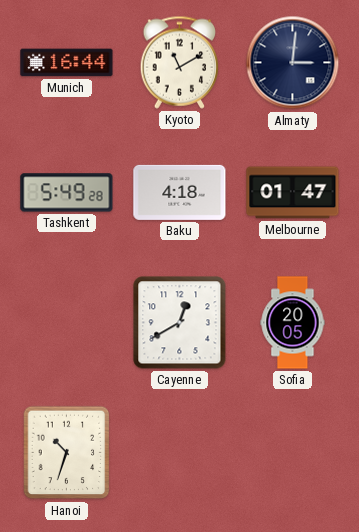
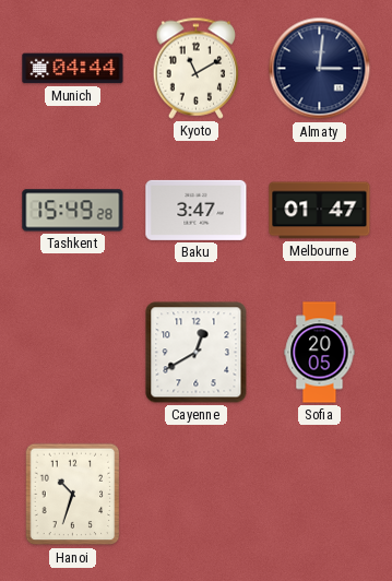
Munich: 16:44 -> 04:44 (73, 69)
Tashkent: 5:49 -> 15:49 (73, 211)
Baku: 4:18 -> 3:47 (197, 210)
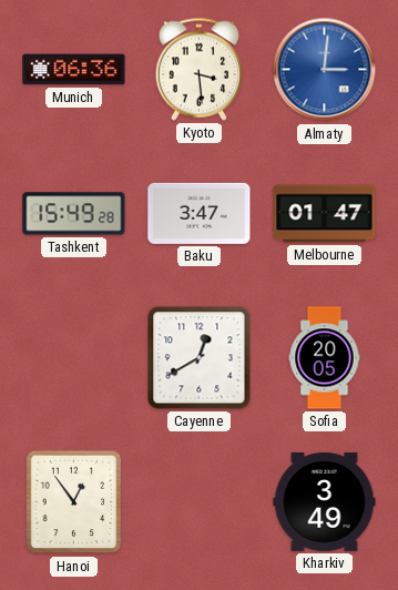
Munich: 04:44 -> 06:36 (74, 70)
Kyoto: 11:10 -> 3:29 (200, 69)
Almaty dial: navy -> blue (325, 70)
Hanoi: 10:33 -> 12:54 (74, 502)
Kharkiv: none -> 3:49 (325, 501)
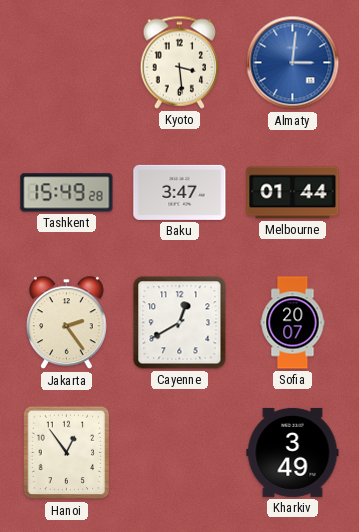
Munich: 06:36 -> none (74, 70)
Melbourne: 01:47 -> 01:44 (293, 193)
Jakarta: none -> 2:24 (66, 323)
Sofia: 20:05 -> 20:07 (293, 323)
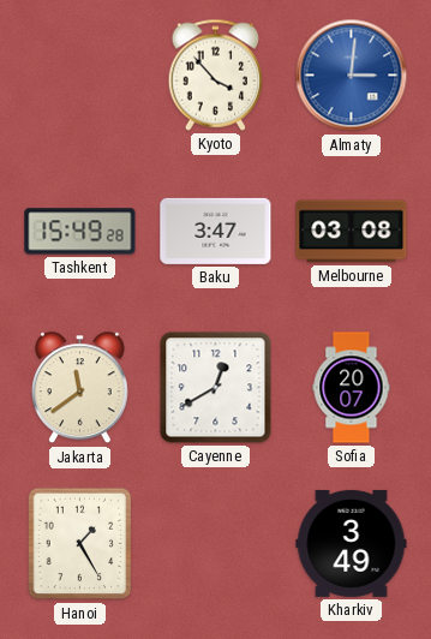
Kyoto: 3:29 -> 3:53 (216, 74)
Melbourne: 01:44 -> 03:08 (352, 232)
Jakarta: 2:24 -> 11:39 (79, 388)
Hanoi: 12:54 -> 1:25 (80, 544)
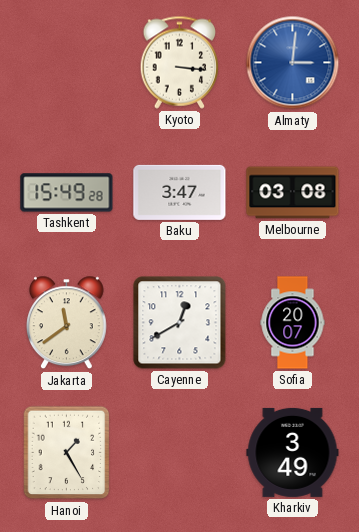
Kyoto: 3:53 -> 3:16 (180, 62)
